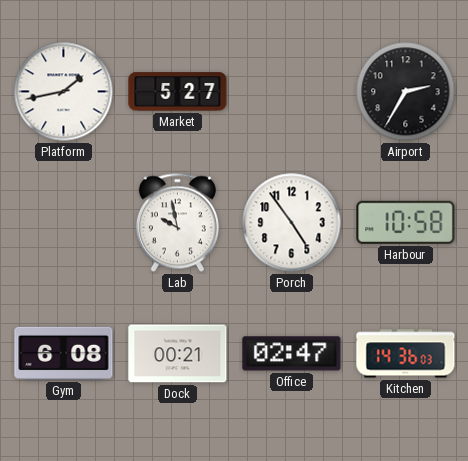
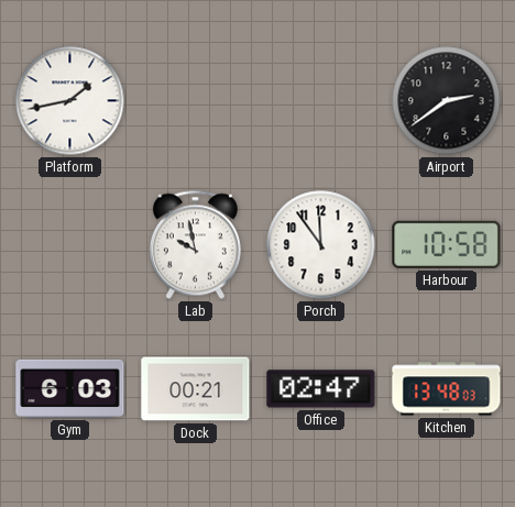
Market: 5:27 -> none (178, 92)
Airport: 2:35 -> 2:39 (447, 101)
Porch: 4:54 -> 11:54 (321, 245)
Gym: 6:08 -> 6:03 (70, 388)
Kitchen: 14:36 -> 13:48 (447, 389)
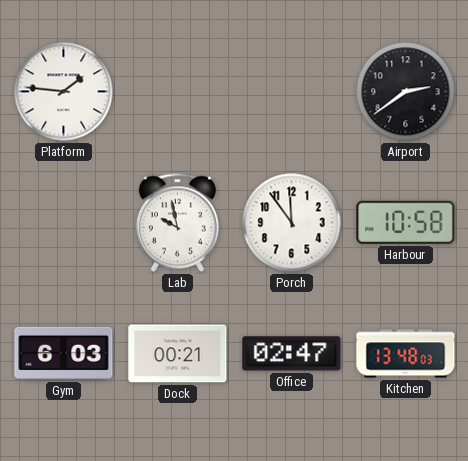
Platform: 1:43 -> 1:46 (64, 92)
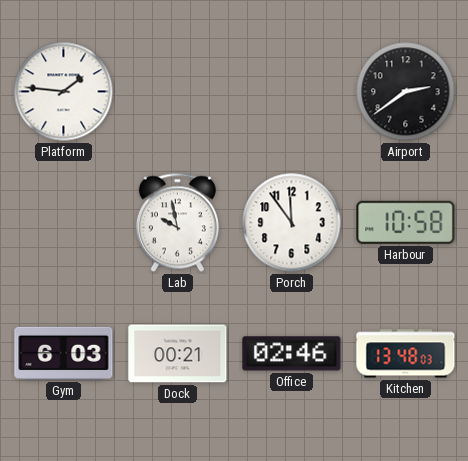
Office: 02:47 -> 02:46 (292, 354)
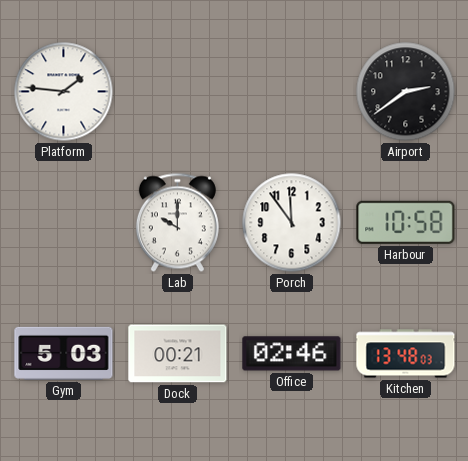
Lab: 9:58 -> 10:00 (177, 223)
Gym: 6:03 -> 5:03 (64, 353)
